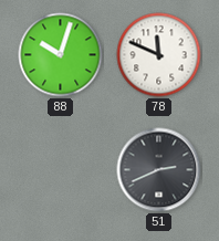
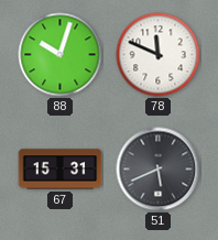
67: none -> 15:31 (61, 170)
51: 2:41 -> 5:41 (159, 170)
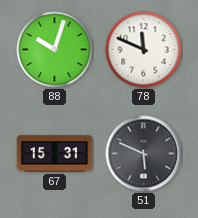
51: 5:41 -> 5:49 (144, 154)
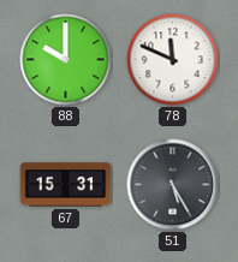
88: 10:03 -> 10:00 (66, 60)
51: 5:49 -> 5:25 (173, 185)
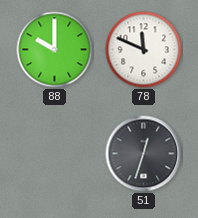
67: 15:31 -> none (66, 185)
51: 5:25 -> 12:33 (144, 154)
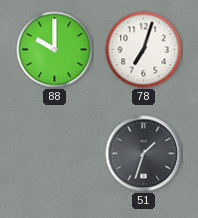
78: 11:49 -> 7:03 (144, 50)
51: 12:33 -> 1:33 (144, 154)
